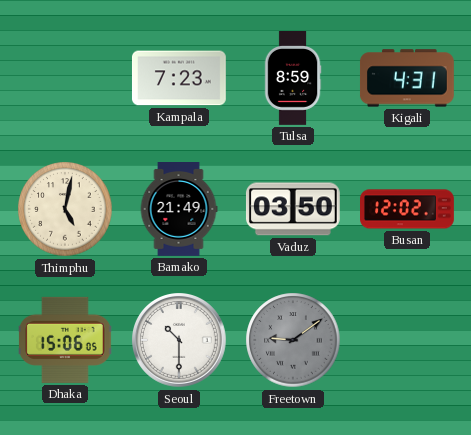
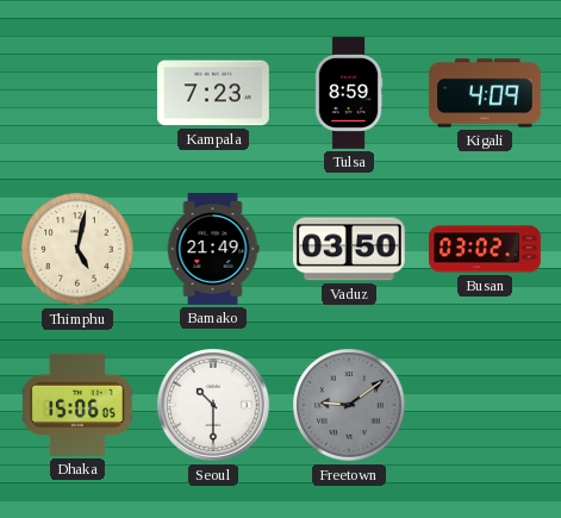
Kigali: 4:31 -> 4:09 (485, 93)
Busan: 12:02 -> 03:02 (486, 249)
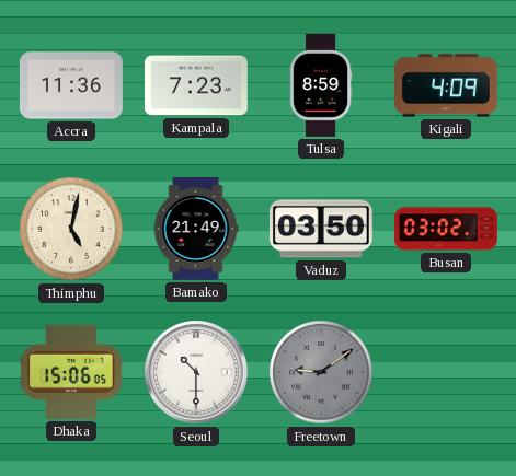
Accra: none -> 11:36 (71, 85)
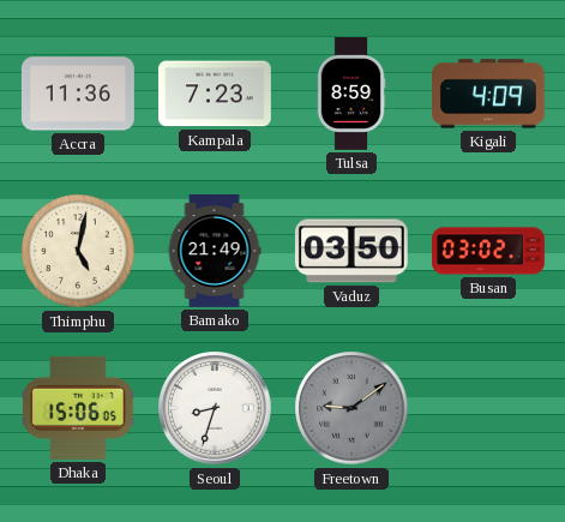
Seoul: 10:30 -> 8:33 (216, 409)
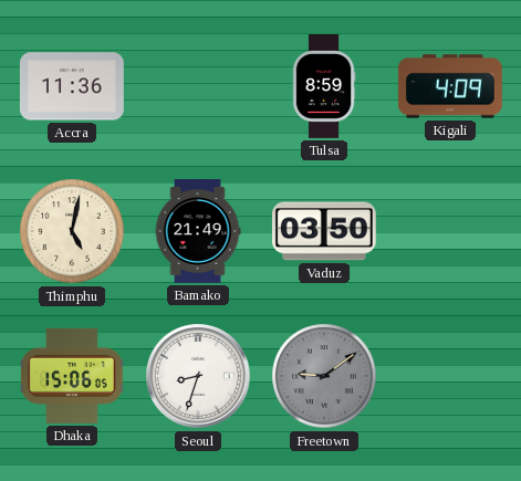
Kampala: 7:23 -> none (215, 94)
Busan: 03:02 -> none (489, 251)
